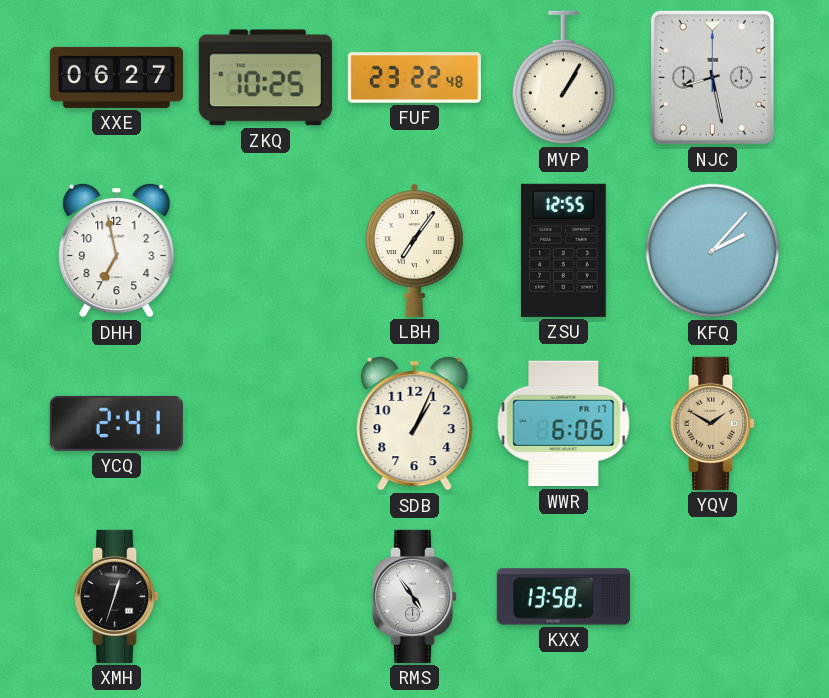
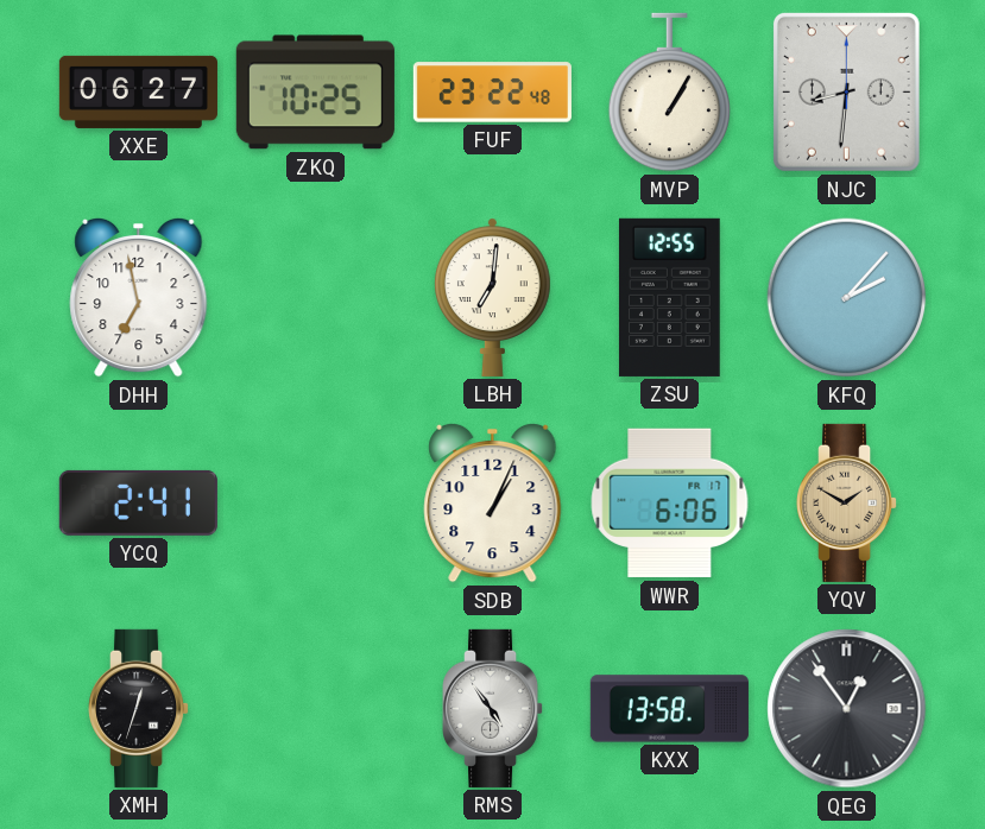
NJC: 8:28 -> 8:31 (846, 91)
LBH: 7:06 -> 7:01 (492, 297)
QEG: none -> 12:54 (847, 709)
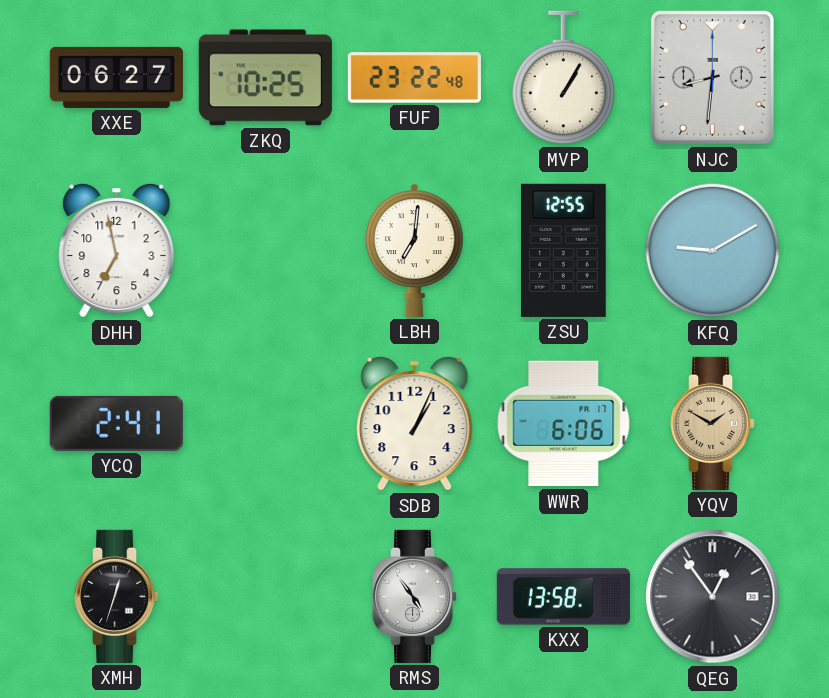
KFQ: 2:07 -> 9:10 (713, 251)
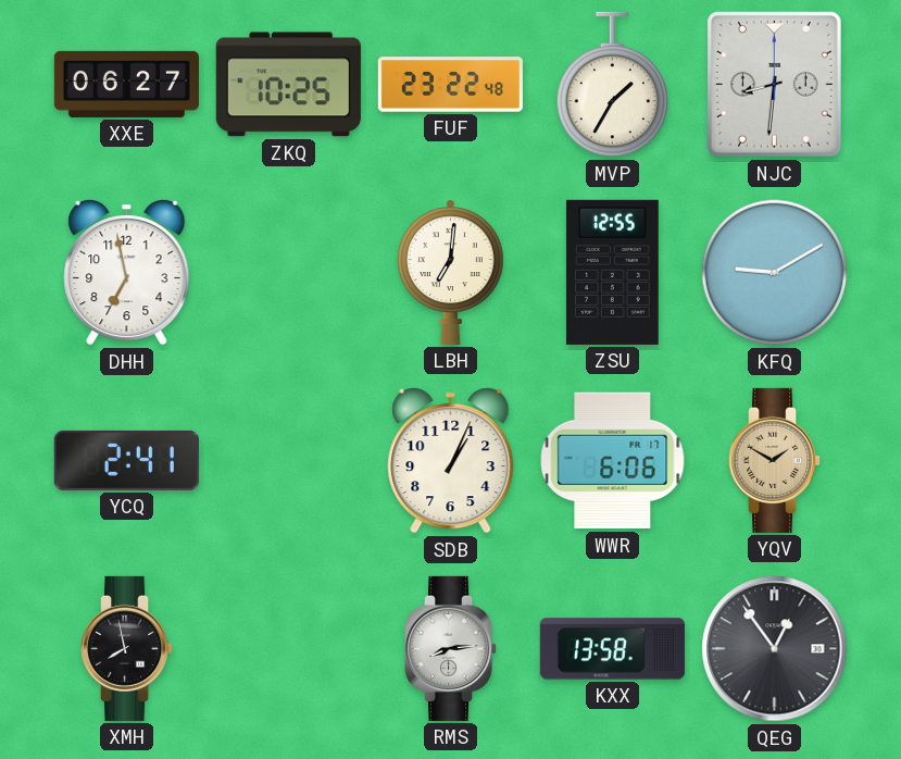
MVP: 1:05 -> 1:35 (612, 85)
XMH: 12:33 -> 7:58 (128, 648)
RMS: 4:54 -> 8:14 (452, 648)
